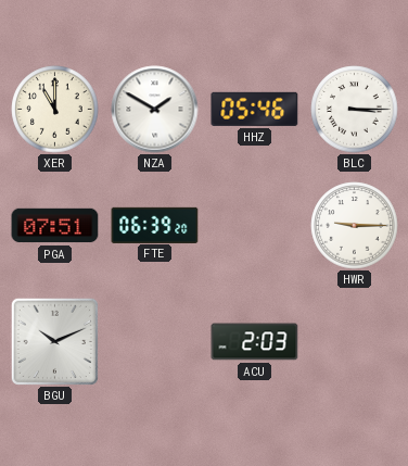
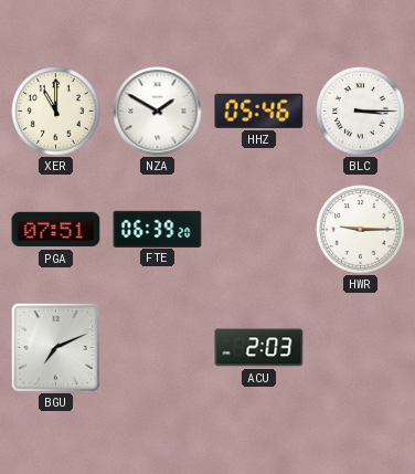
BGU: 10:11 -> 7:11 (55, 347)
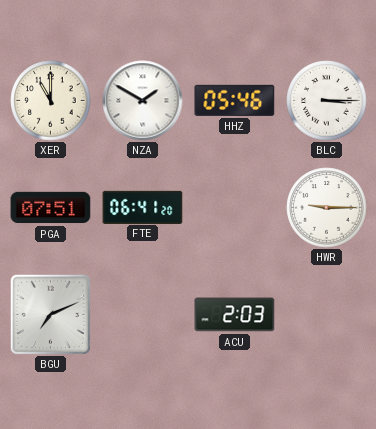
FTE: 06:39 -> 06:41 (143, 207)
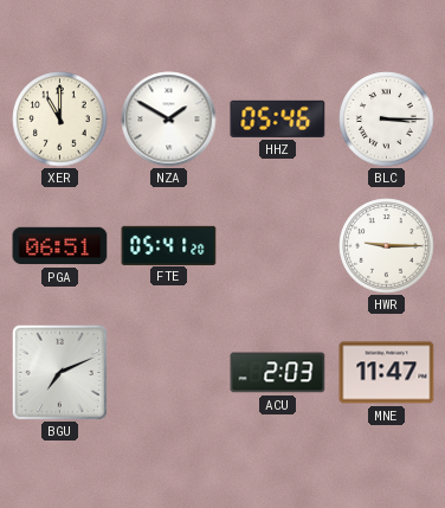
PGA: 07:51 -> 06:51 (60, 246)
FTE: 06:41 -> 05:41 (169, 245)
MNE: none -> 11:47 (387, 373)
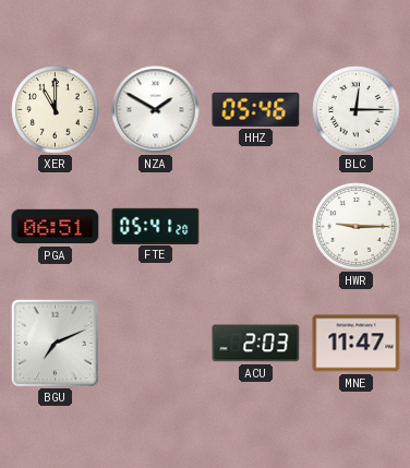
BLC: 3:15 -> 12:15 (357, 110)
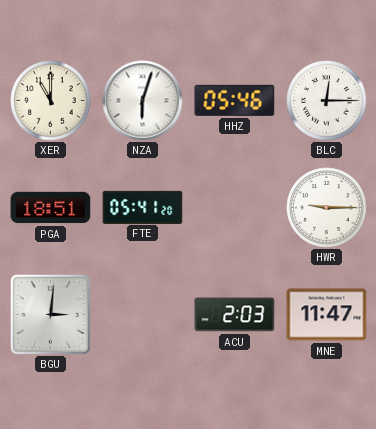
NZA: 1:50 -> 6:03 (143, 101)
PGA: 06:51 -> 18:51 (51, 208)
BGU: 7:11 -> 3:01 (50, 314)
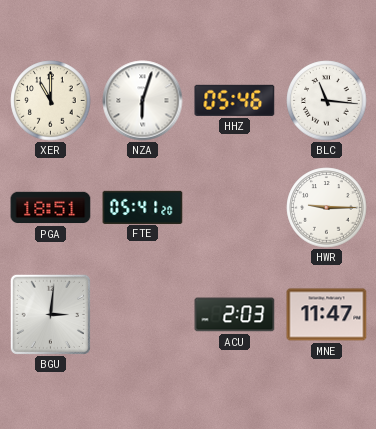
BLC: 12:15 -> 11:16 (327, 101)
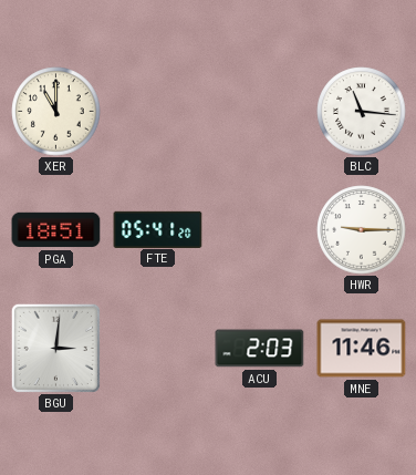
NZA: 6:03 -> none (143, 101)
HHZ: 05:46 -> none (235, 100)
MNE: 11:47 -> 11:46 (362, 349)
